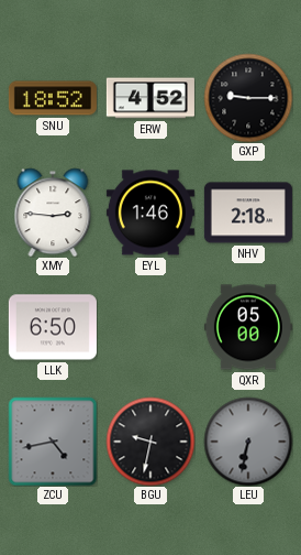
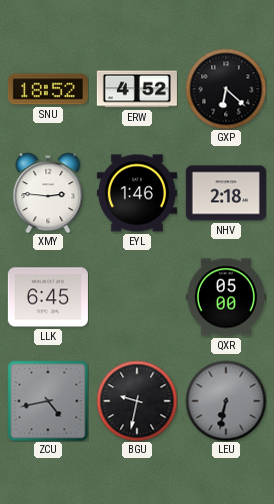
GXP: 9:15 -> 6:22 (226, 89)
LLK: 6:50 -> 6:45 (48, 297)
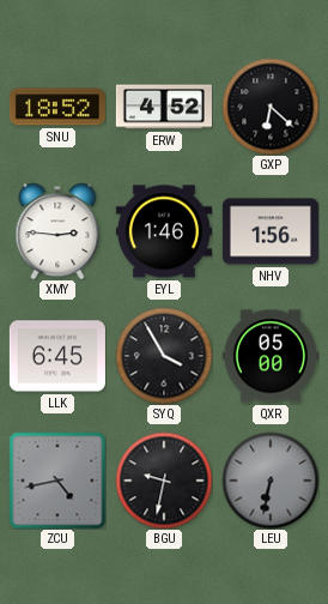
NHV: 2:18 -> 1:56 (271, 231)
SYQ: none -> 3:55 (164, 356)
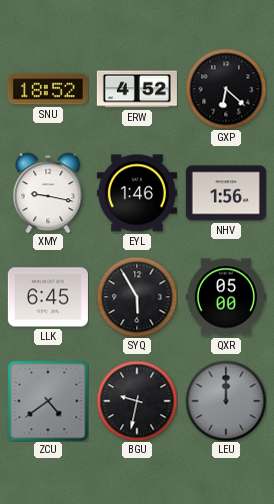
XMY: 2:46 -> 9:17 (48, 193)
SYQ: 3:55 -> 5:55 (137, 297)
ZCU: 4:43 -> 4:39 (48, 401)
LEU: 6:32 -> 12:00 (226, 401)
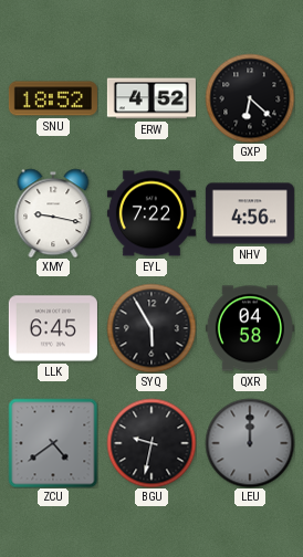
EYL: 1:46 -> 7:22 (151, 213)
NHV: 1:56 -> 4:56 (250, 213)
QXR: 05:00 -> 04:58 (250, 328)
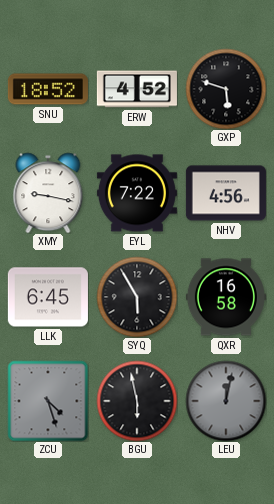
GXP: 6:22 -> 5:48 (226, 89)
QXR: 04:58 -> 16:58 (226, 297)
ZCU: 4:39 -> 4:27 (48, 401)
BGU: 9:32 -> 5:58 (137, 401)
LEU: 12:00 -> 12:02 (226, 401)
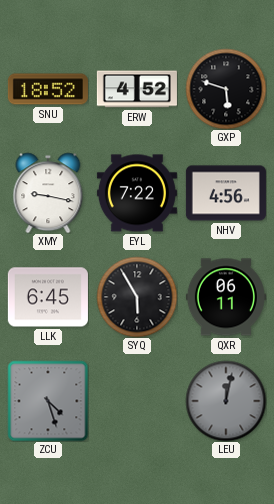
QXR: 16:58 -> 06:11 (226, 297)
BGU: 5:58 -> none (137, 401)
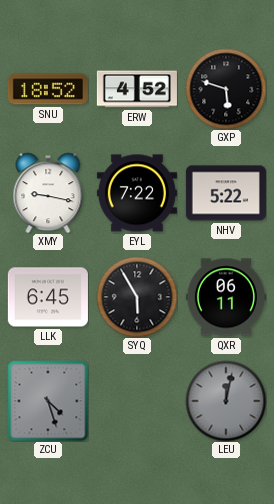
NHV: 4:56 -> 5:22 (226, 193)
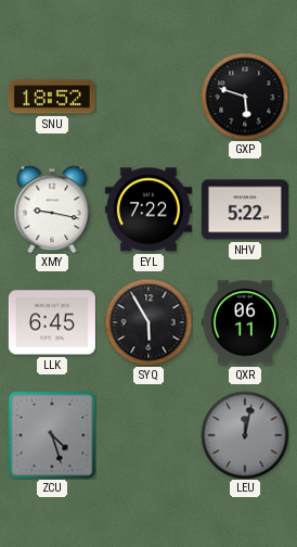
ERW: 4:52 -> none (137, 89)
